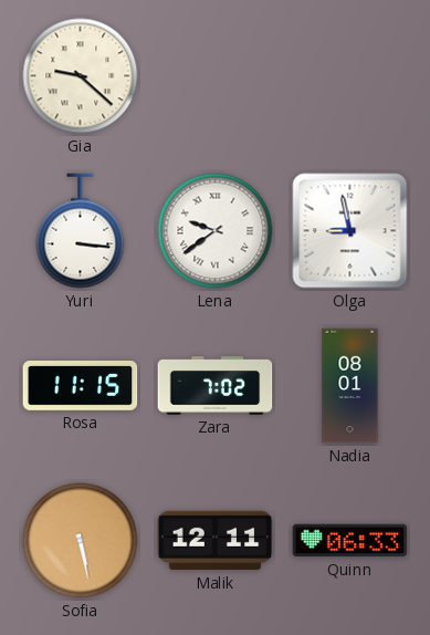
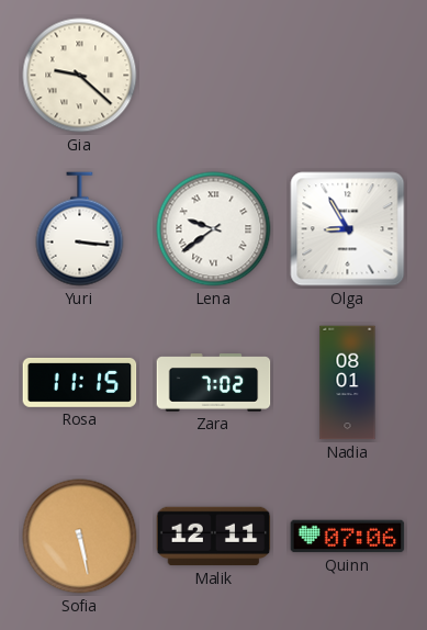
Olga: 8:58 -> 8:55 (348, 229)
Quinn: 06:33 -> 07:06 (348, 537)
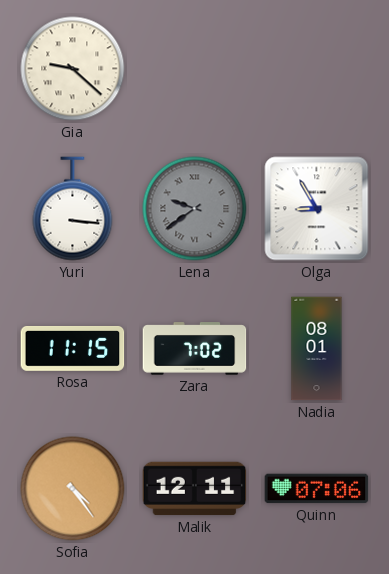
Lena dial: white -> grey (195, 209)
Sofia: 5:28 -> 4:24 (73, 489)
